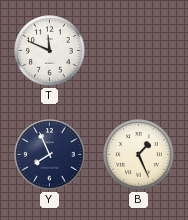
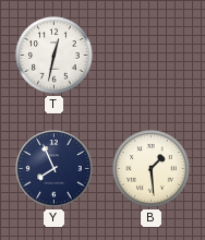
T: 11:49 -> 12:32 (55, 56)
B: 1:26 -> 1:29 (152, 169)
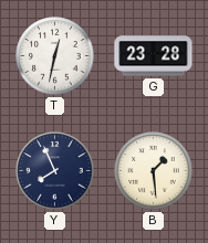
G: none -> 23:28 (154, 56)
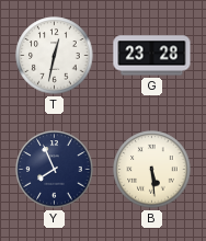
B: 1:29 -> 5:29 (152, 170)
